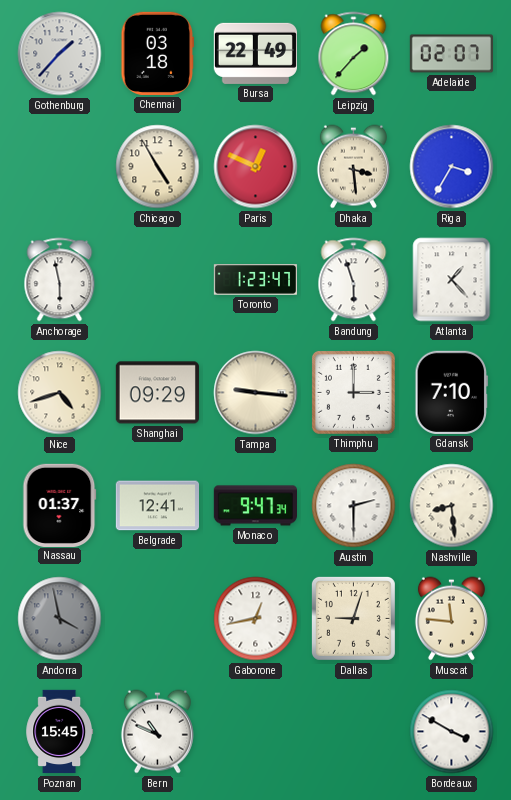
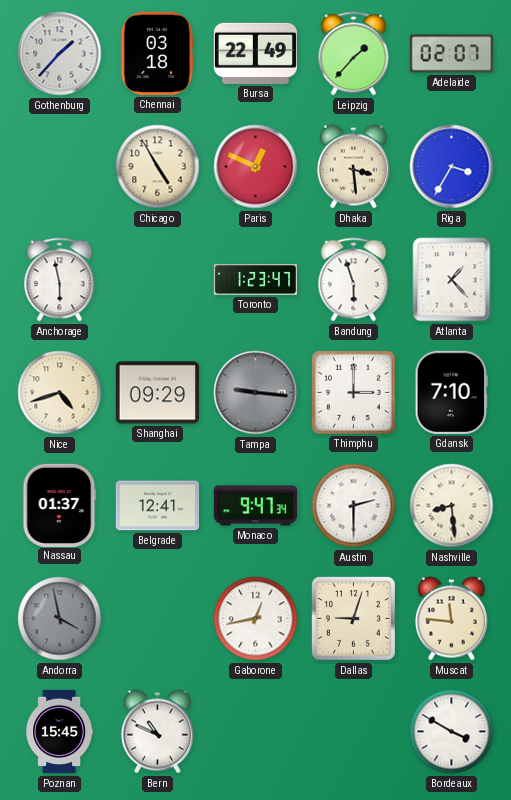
Tampa dial: cream -> grey (256, 393)
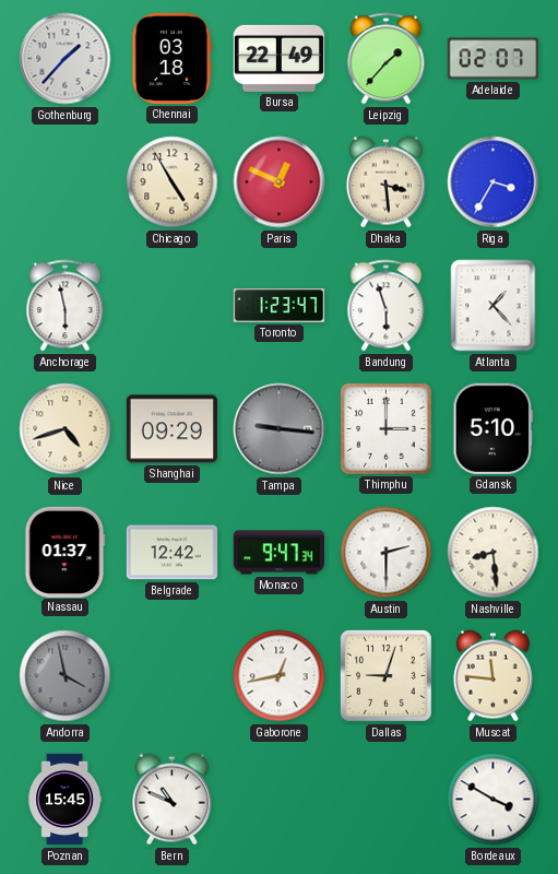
Gdansk: 7:10 -> 5:10 (494, 428)
Belgrade: 12:41 -> 12:42 (171, 553)
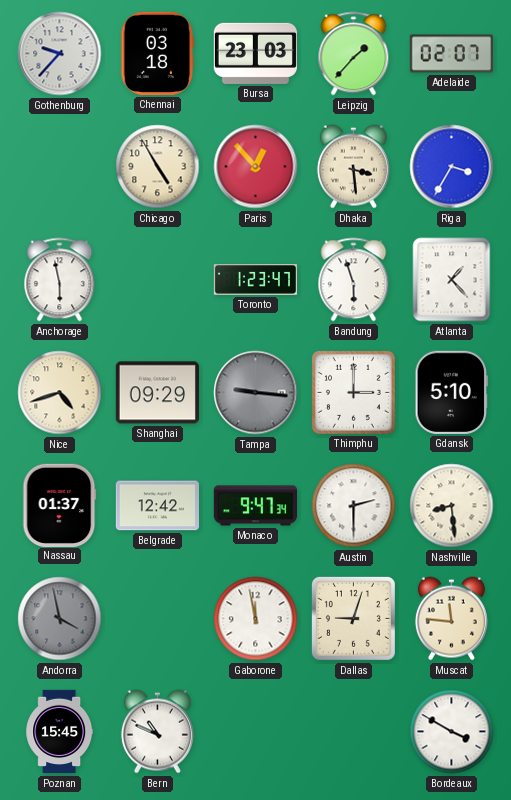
Gothenburg: 1:37 -> 9:37 (60, 54)
Bursa: 22:49 -> 23:03 (255, 53)
Paris: 12:49 -> 12:53 (256, 167)
Gaborone: 12:43 -> 11:58 (256, 619)
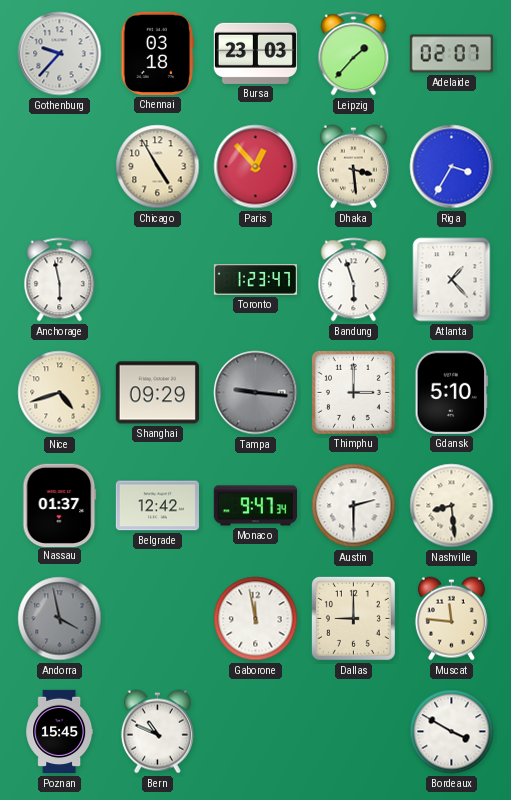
Dallas: 9:03 -> 9:00 (353, 618)
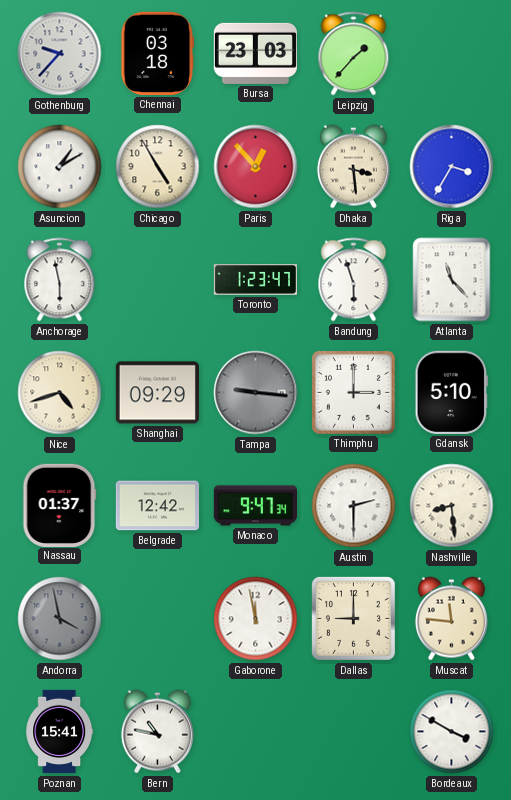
Adelaide: 02:07 -> none (451, 54)
Asuncion: none -> 1:10 (60, 167)
Atlanta: 1:23 -> 11:23 (452, 280)
Poznan: 15:45 -> 15:41 (60, 732)
Bern: 10:49 -> 10:47 (157, 732)
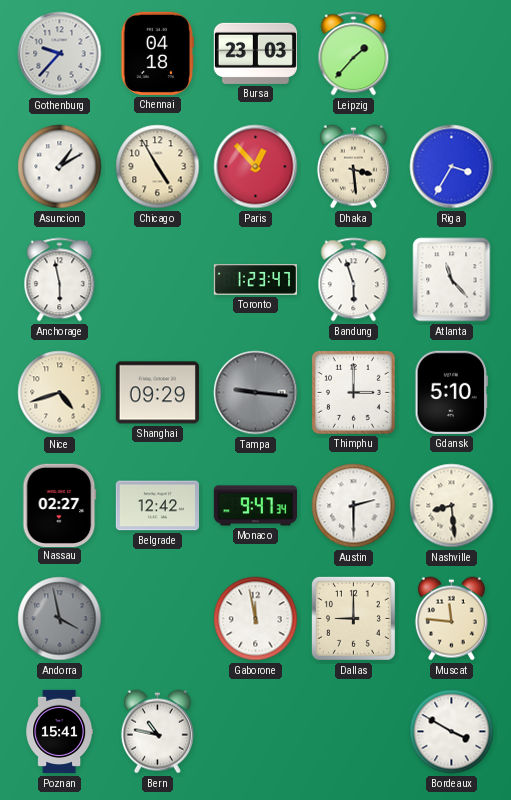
Chennai: 03:18 -> 04:18 (158, 53)
Nassau: 01:37 -> 02:27 (60, 505)
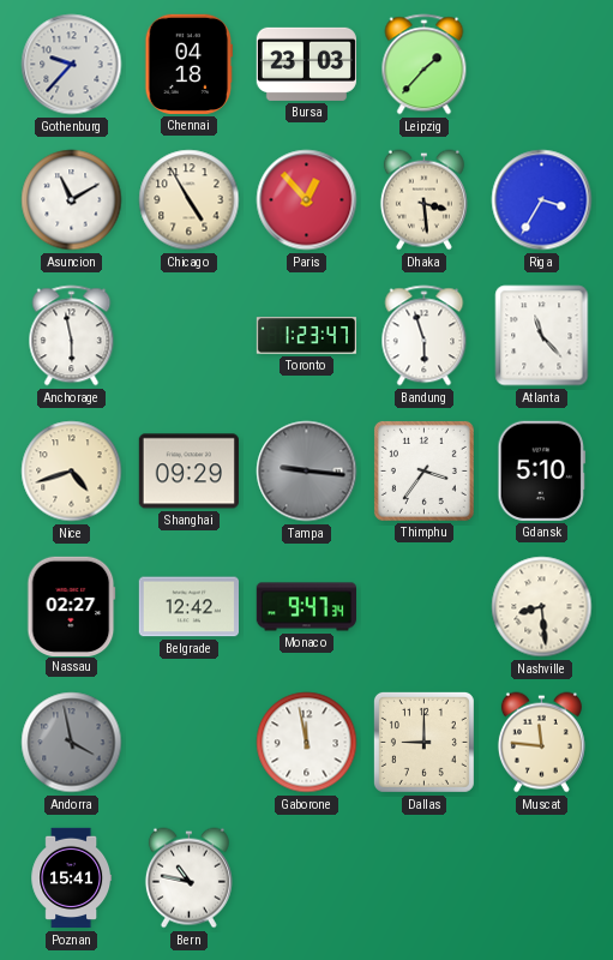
Asuncion: 1:10 -> 11:10 (72, 200)
Thimphu: 3:00 -> 3:36 (423, 470)
Austin: 2:30 -> none (354, 506)
Bordeaux: 3:50 -> none (452, 732)
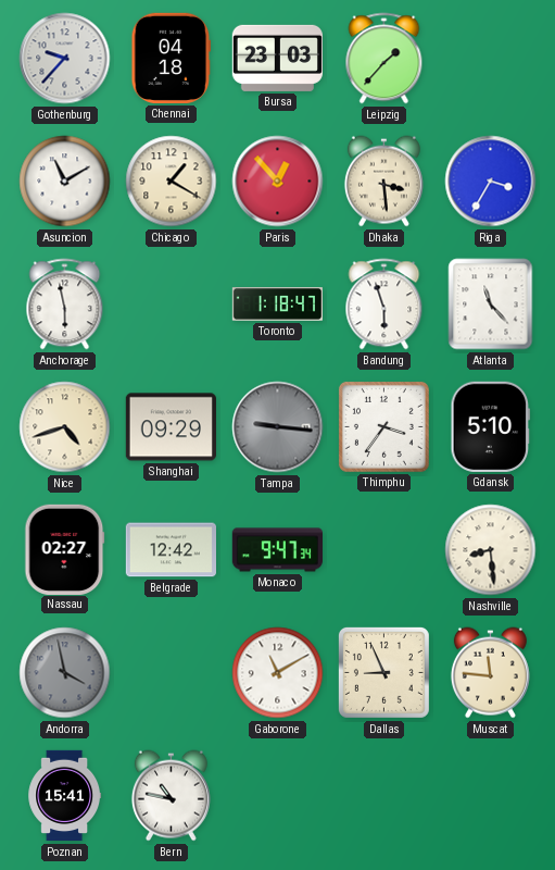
Chicago: 4:55 -> 1:20 (172, 182)
Toronto: 1:23 -> 1:18 (277, 304)
Gaborone: 11:58 -> 11:10 (278, 673)
Dallas: 9:00 -> 8:56 (383, 672)
